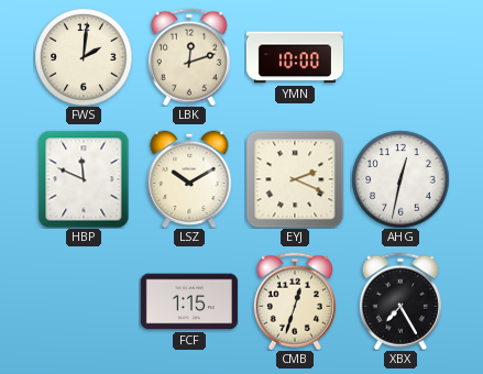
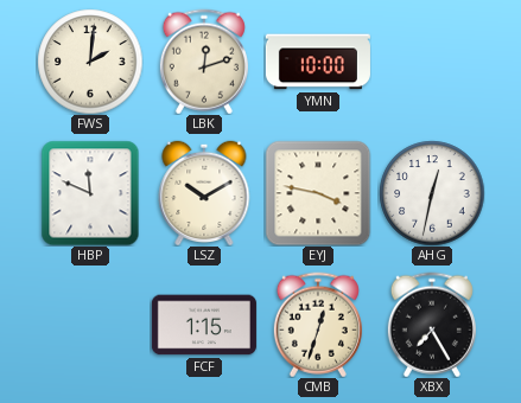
EYJ: 2:19 -> 3:47 (318, 193)
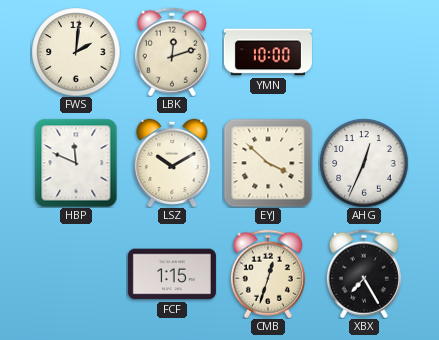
EYJ: 3:47 -> 3:52 (268, 163)
AHG: 12:32 -> 12:34 (364, 163)
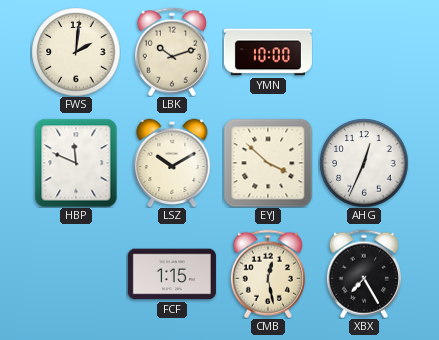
LBK: 12:12 -> 10:12 (172, 52)
CMB: 12:33 -> 12:28 (268, 274)
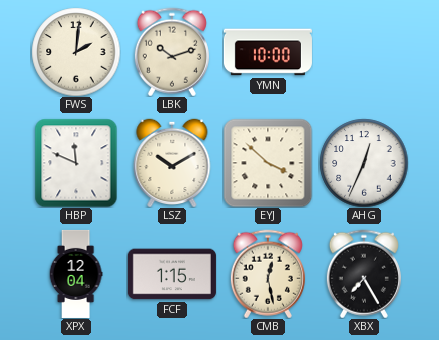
XPX: none -> 12:04 (76, 274)
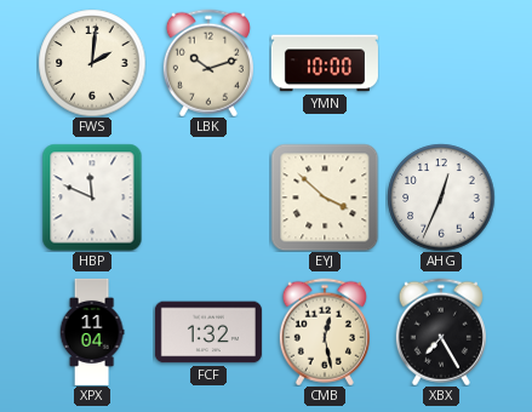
LSZ: 10:10 -> none (172, 163)
XPX: 12:04 -> 11:04 (92, 332)
FCF: 1:15 -> 1:32 (208, 332)
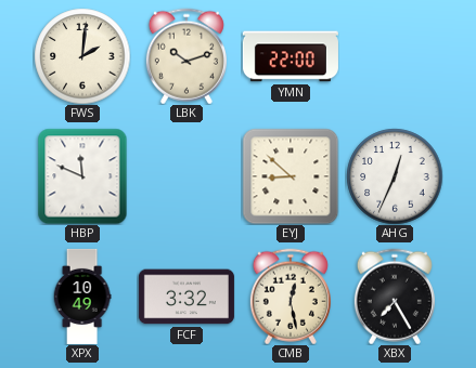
YMN: 10:00 -> 22:00 (291, 56)
EYJ: 3:52 -> 8:52 (291, 176)
XPX: 11:04 -> 10:49 (82, 297)
FCF: 1:32 -> 3:32 (186, 297)
